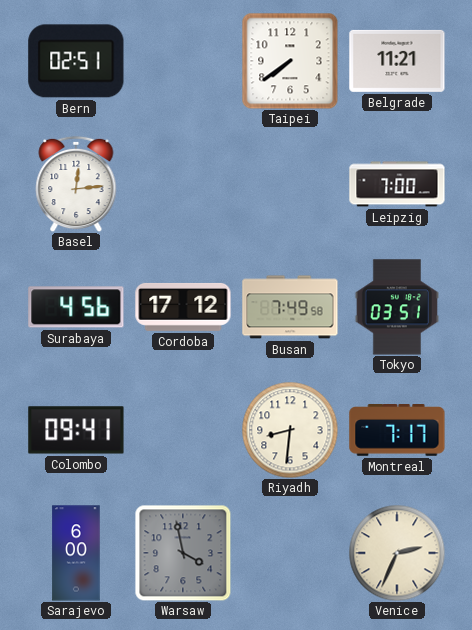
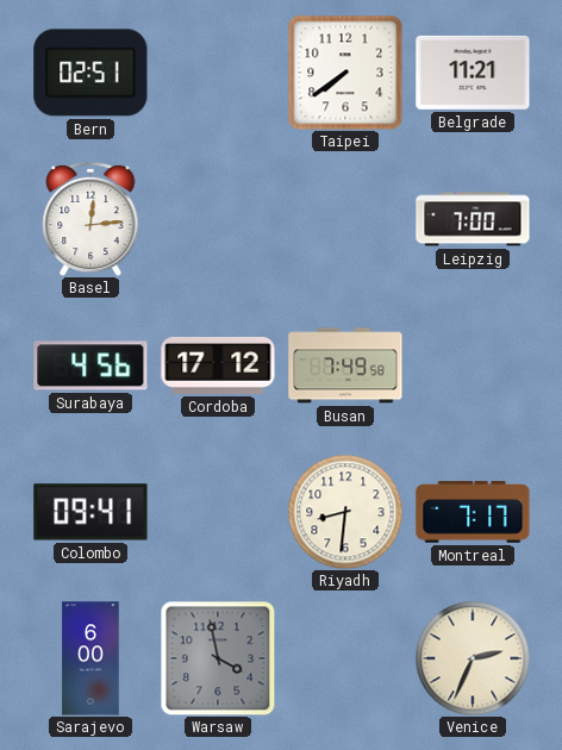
Tokyo: 03:51 -> none (397, 307)
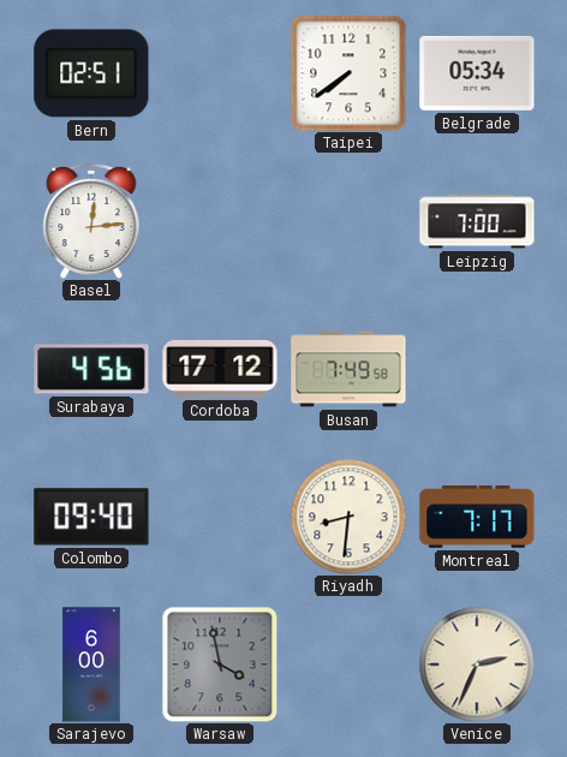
Belgrade: 11:21 -> 05:34 (477, 73)
Colombo: 09:41 -> 09:40 (91, 517)
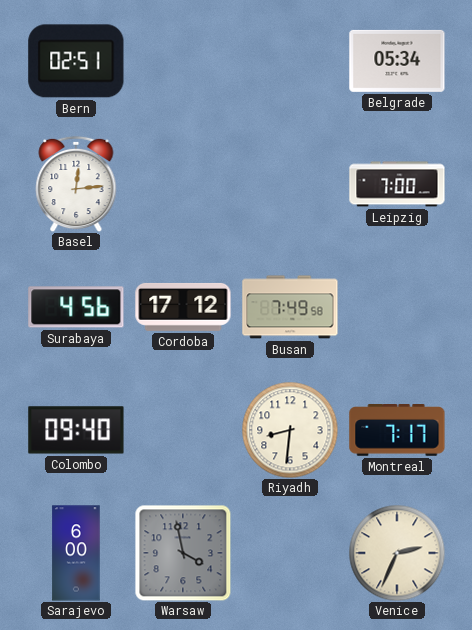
Taipei: 7:39 -> none (348, 73)
